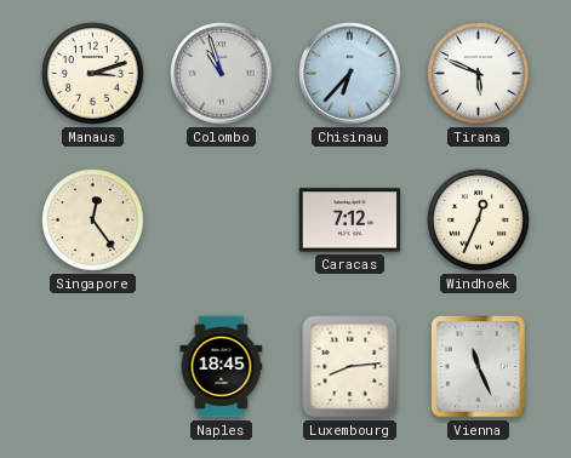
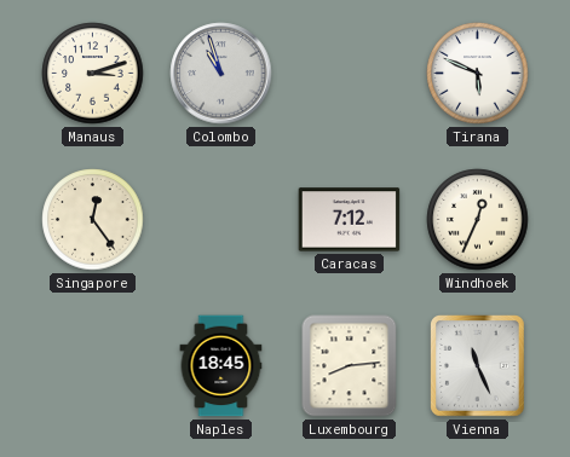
Chisinau: 6:37 -> none (350, 74)
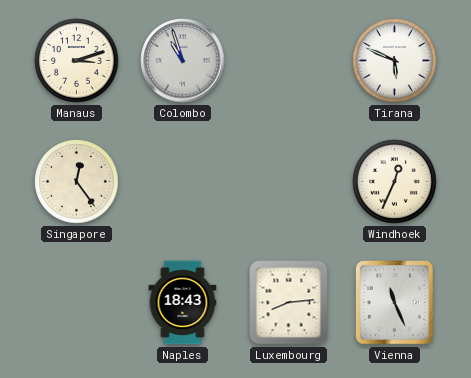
Caracas: 7:12 -> none (350, 220)
Naples: 18:45 -> 18:43 (183, 303)
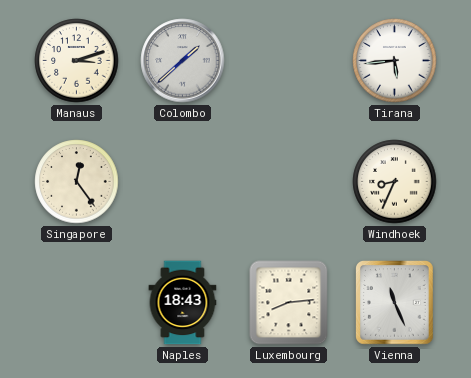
Colombo: 10:57 -> 1:38 (183, 61)
Tirana: 5:49 -> 5:44 (395, 61)
Windhoek: 12:34 -> 8:34 (395, 182)
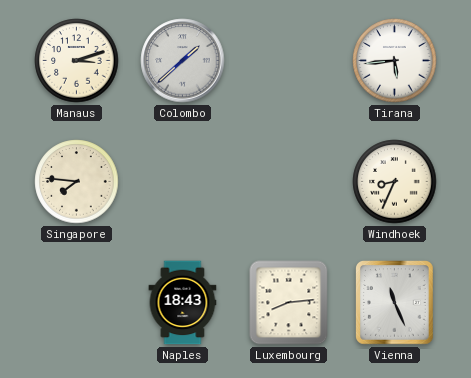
Singapore: 12:24 -> 7:46 (77, 182)
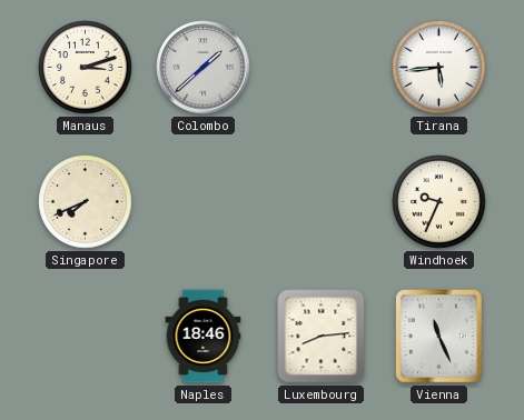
Singapore: 7:46 -> 7:41 (86, 202)
Windhoek: 8:34 -> 9:34 (439, 202)
Naples: 18:43 -> 18:46 (204, 337)
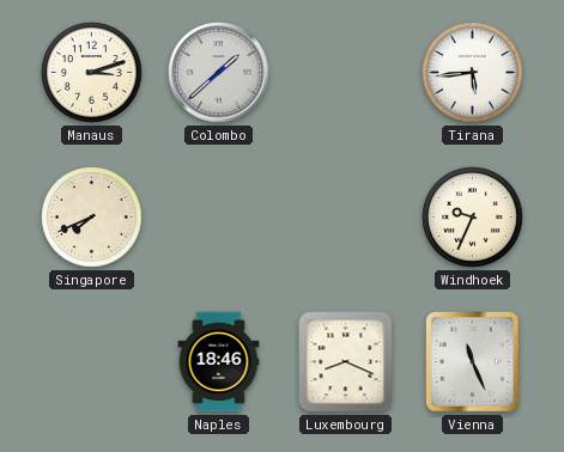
Luxembourg: 8:14 -> 8:19 (346, 362)
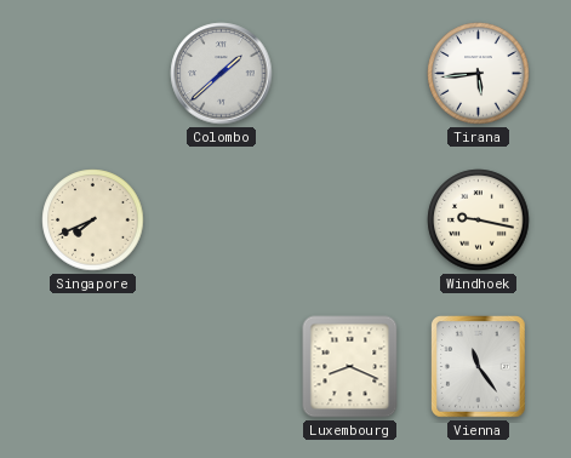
Manaus: 3:12 -> none (92, 73)
Windhoek: 9:34 -> 9:17 (479, 221)
Naples: 18:46 -> none (219, 362)
Vienna: 11:26 -> 11:24 (479, 367)
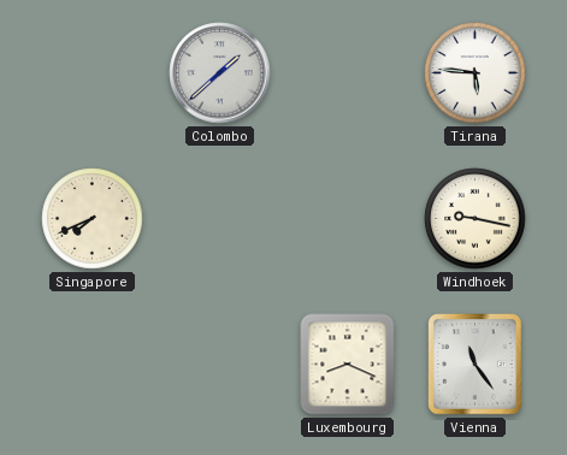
Tirana: 5:44 -> 5:46 (476, 73)
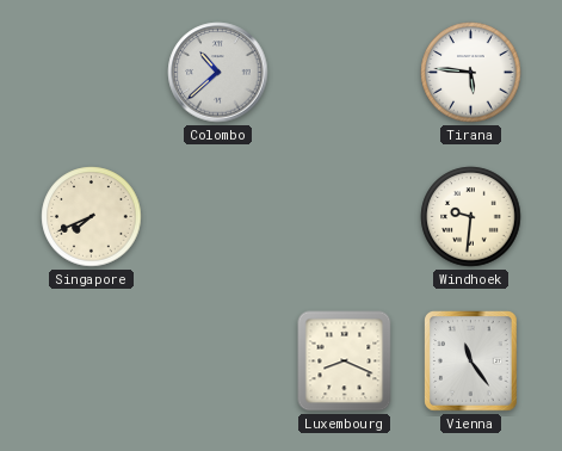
Colombo: 1:38 -> 10:38 (218, 73)
Windhoek: 9:17 -> 9:31 (471, 217)
